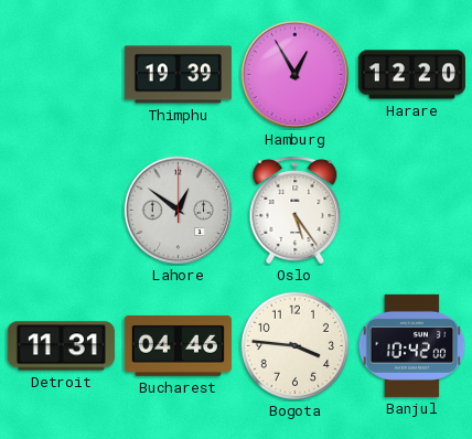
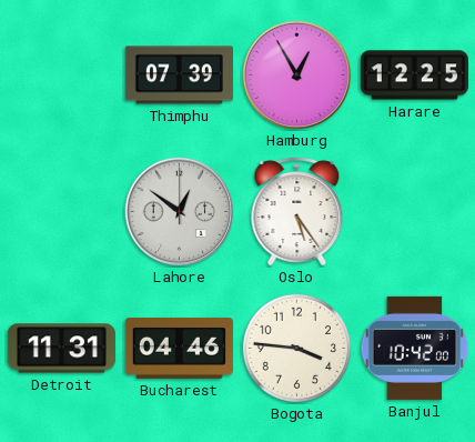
Thimphu: 19:39 -> 07:39 (179, 76)
Harare: 12:20 -> 12:25 (414, 76)
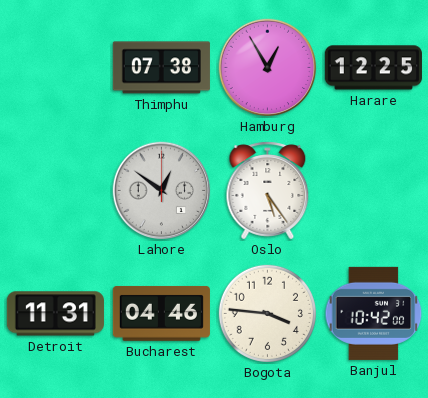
Thimphu: 07:39 -> 07:38 (161, 68)
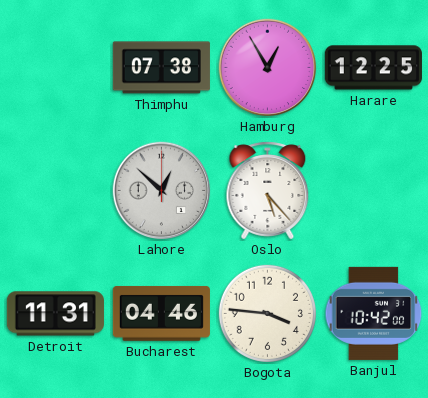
Lahore: 12:51 -> 12:52 (162, 191)
Oslo: 5:24 -> 5:23 (268, 191)
